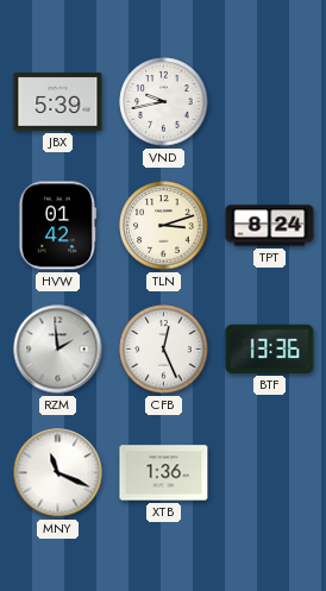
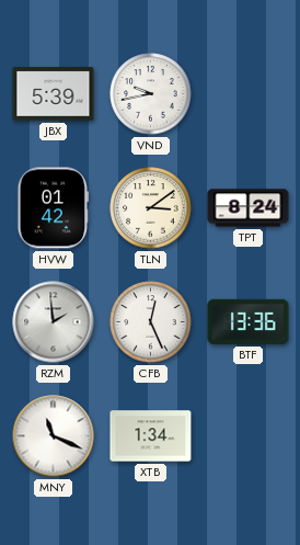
TLN: 3:12 -> 3:09 (151, 208)
XTB: 1:36 -> 1:34 (151, 436)
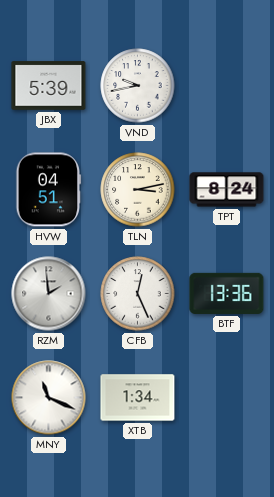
HVW: 01:42 -> 04:51 (49, 190)
TLN: 3:09 -> 3:13 (138, 190)
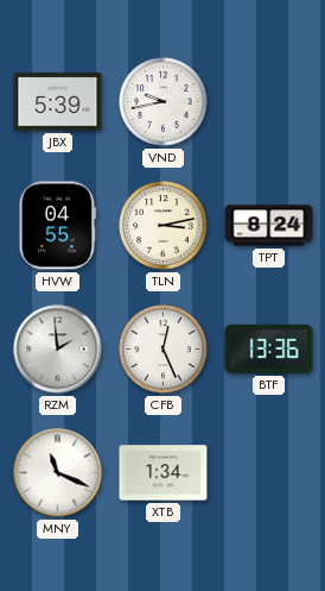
HVW: 04:51 -> 04:55 (58, 226)
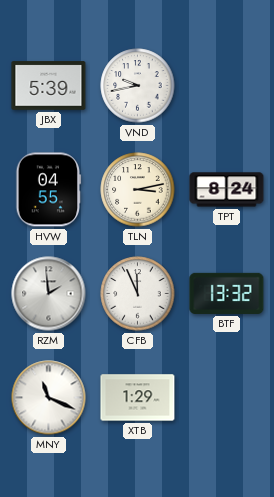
CFB: 12:26 -> 11:56 (138, 294)
BTF: 13:36 -> 13:32 (227, 293)
XTB: 1:34 -> 1:29 (138, 398)
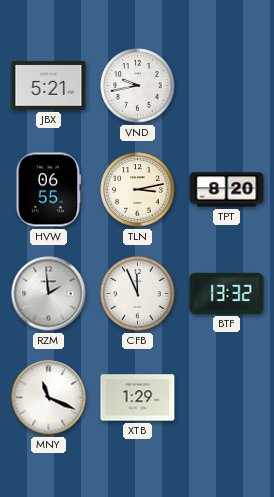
JBX: 5:39 -> 5:21 (49, 86)
HVW: 04:55 -> 06:55 (49, 190)
TPT: 8:24 -> 8:20 (227, 190)
